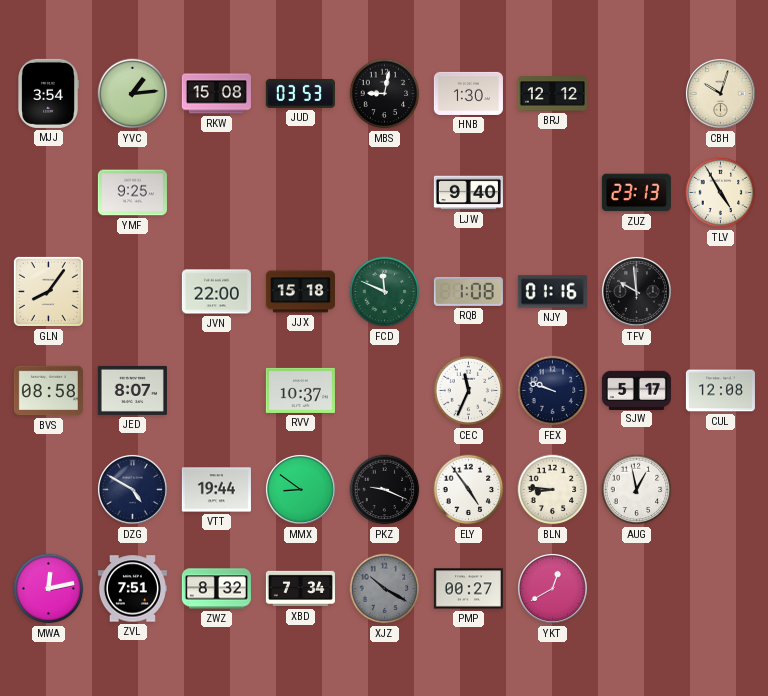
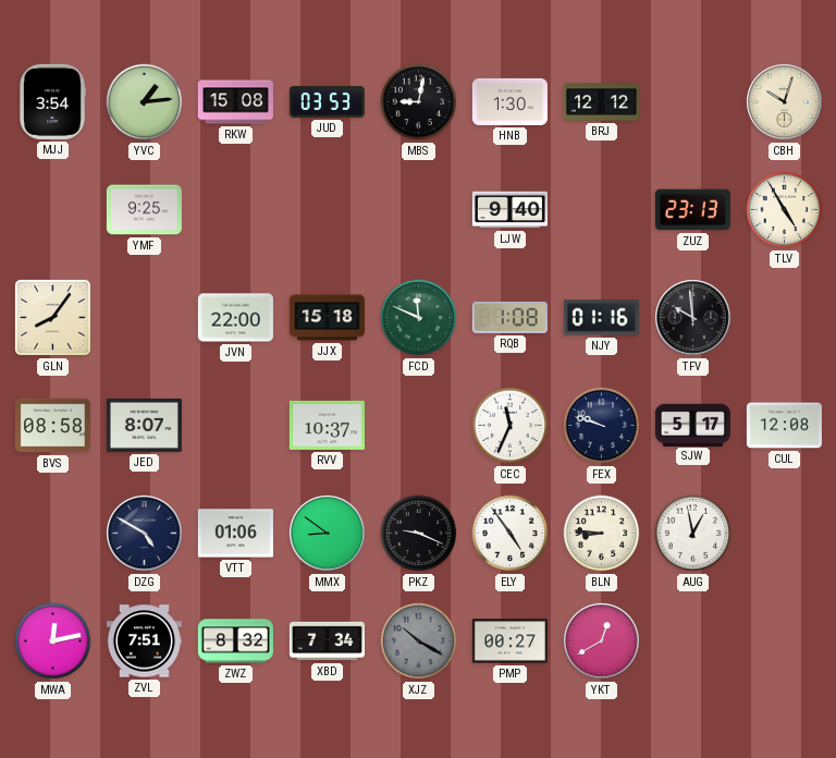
VTT: 19:44 -> 01:06 (235, 534)
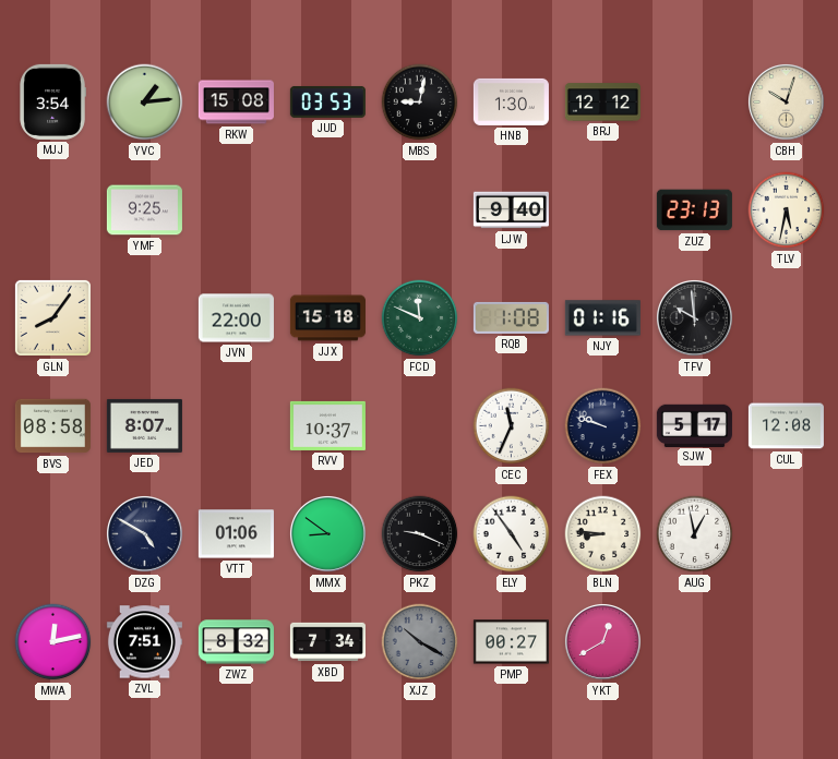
TLV: 4:55 -> 5:32 (787, 210)
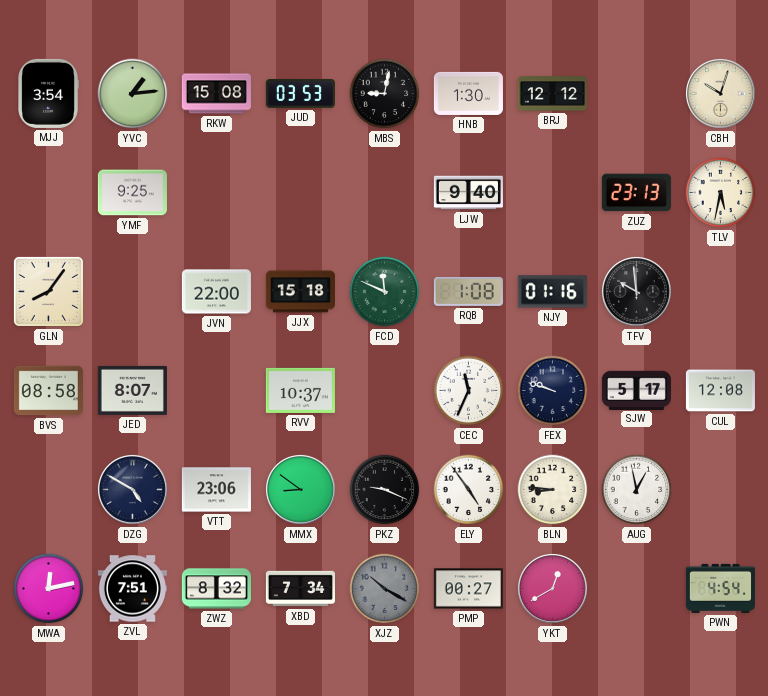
VTT: 01:06 -> 23:06 (216, 490)
PWN: none -> 4:54 (720, 588)
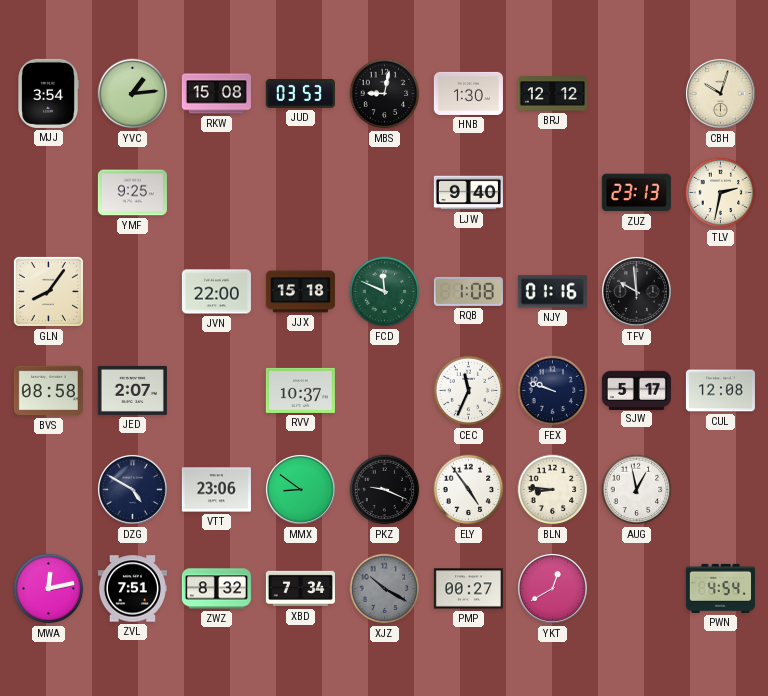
TLV: 5:32 -> 2:32 (721, 193)
JED: 8:07 -> 2:07 (132, 390)
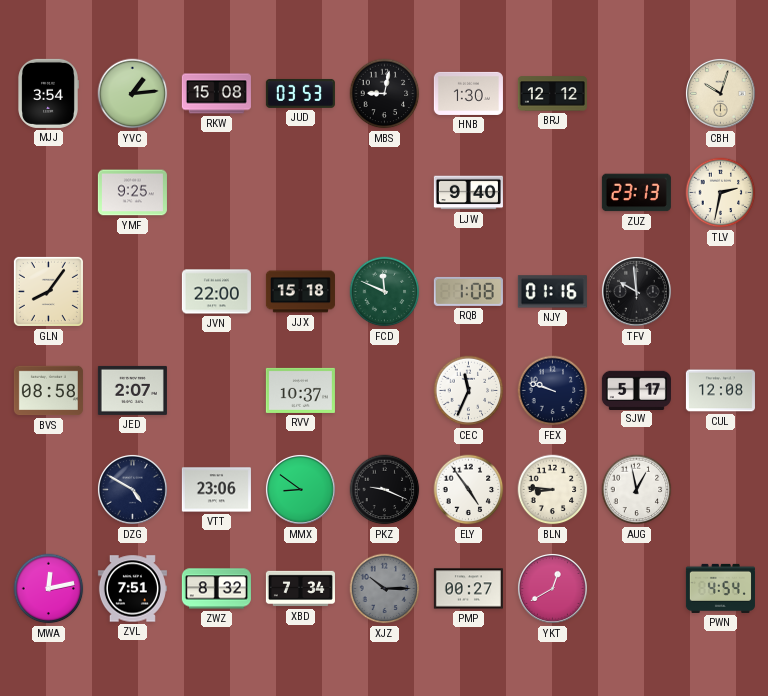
XJZ: 10:20 -> 10:15 (385, 589)
